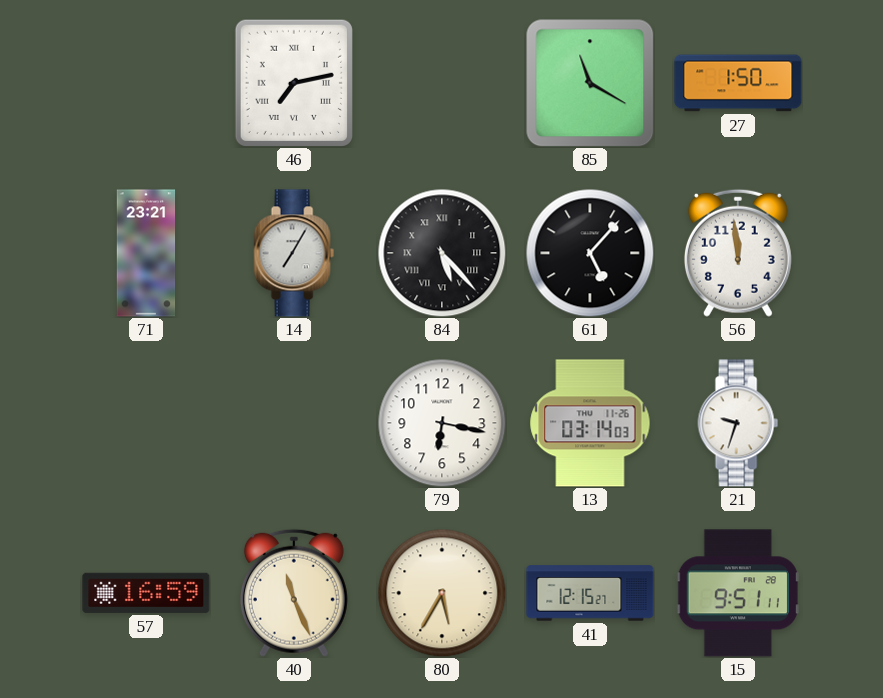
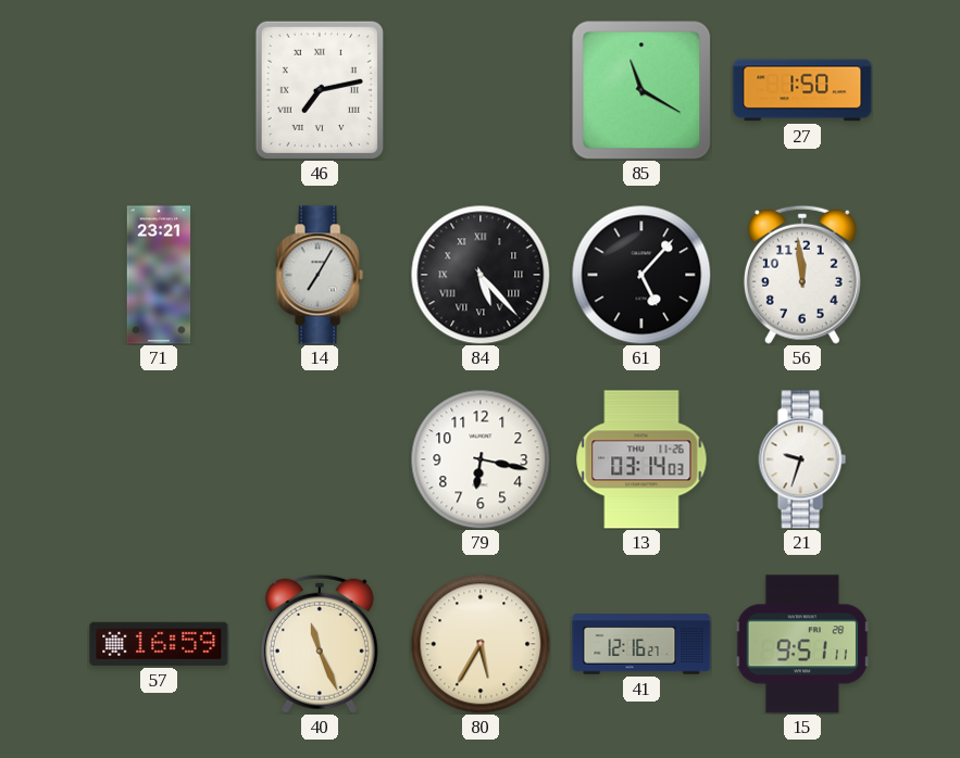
41: 12:15 -> 12:16 (641, 644)
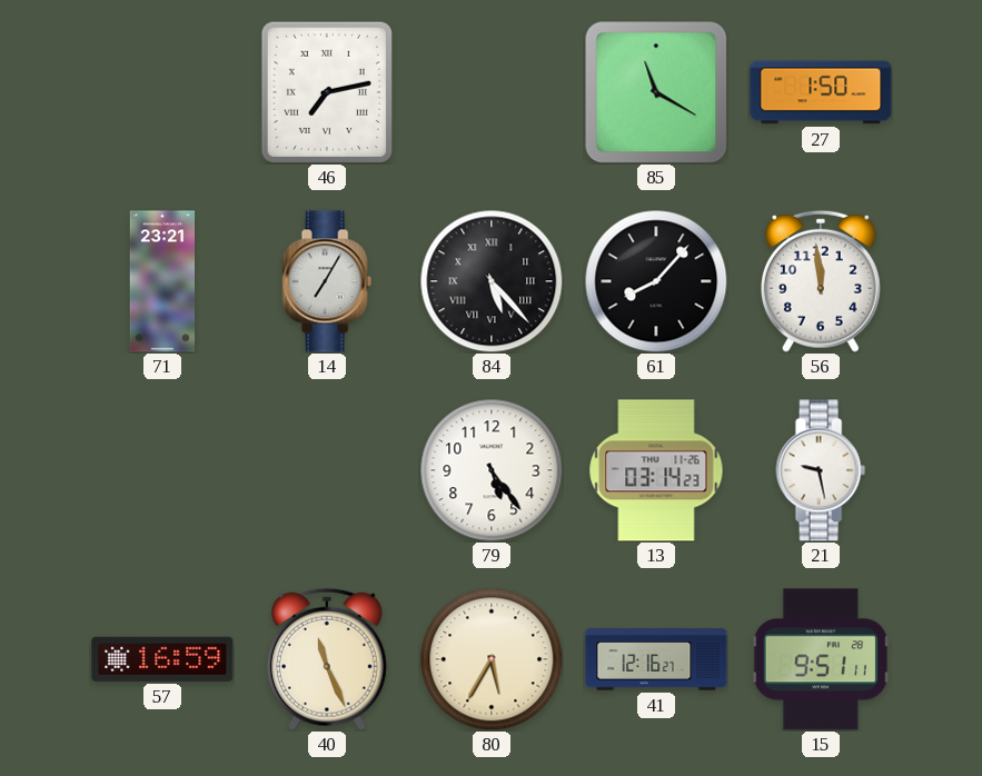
61: 5:07 -> 8:07 (656, 281)
79: 6:17 -> 5:24 (492, 470)
13: 03:14:03 -> 03:14:23 (656, 470)
21: 9:33 -> 9:28 (821, 470)
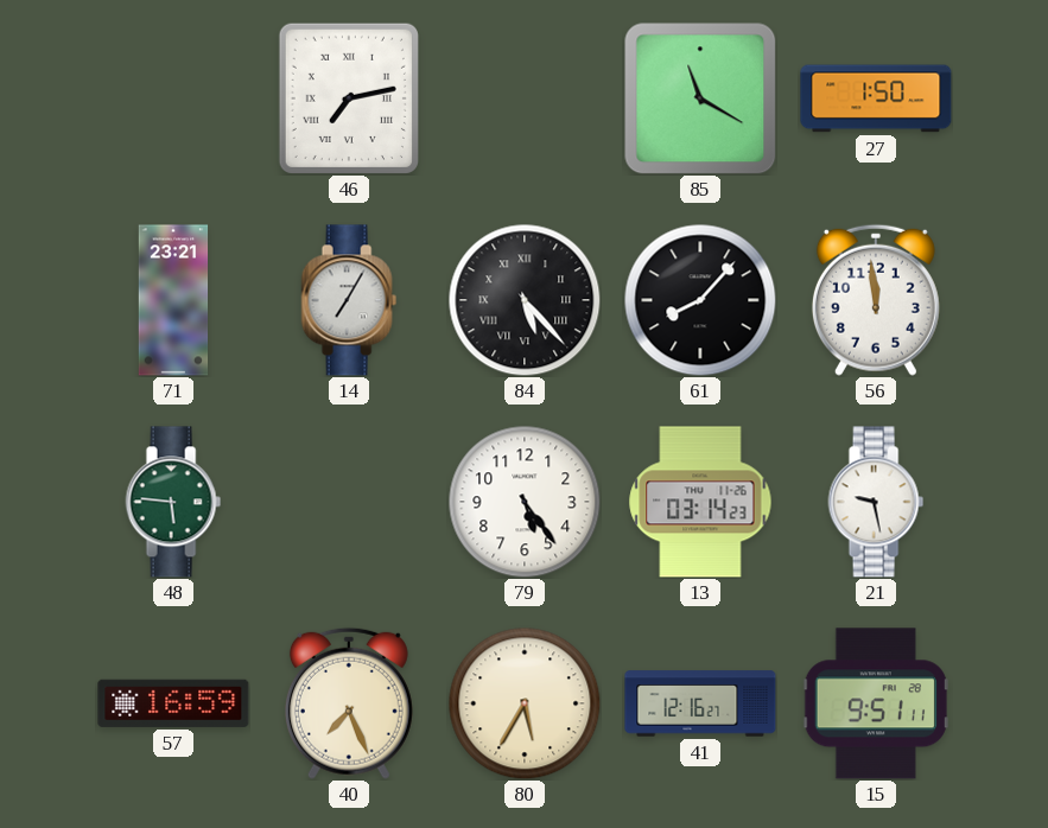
48: none -> 5:46 (173, 502)
40: 11:26 -> 7:26 (349, 703)
